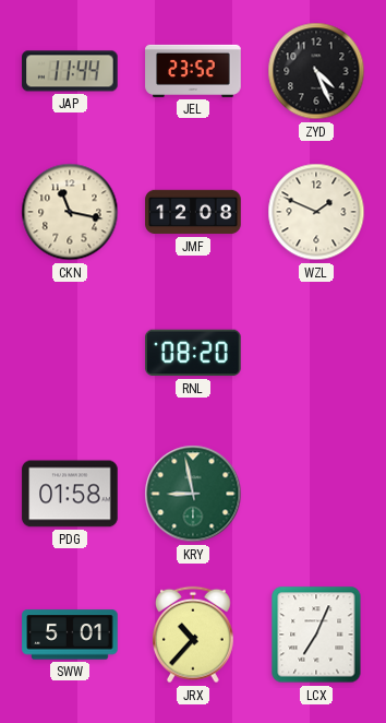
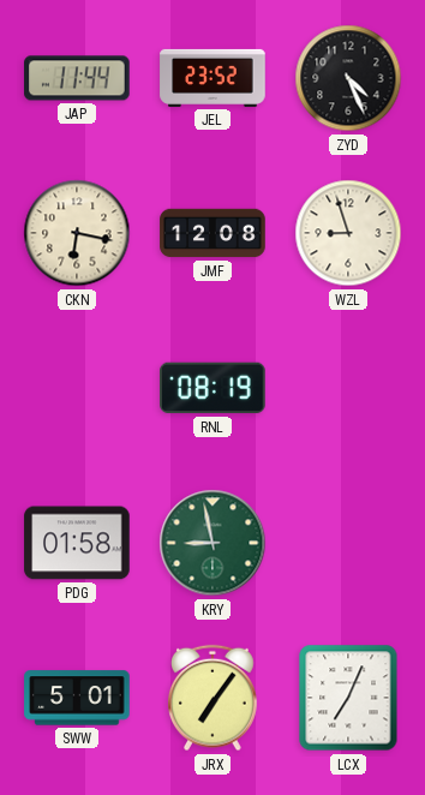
CKN: 11:17 -> 6:17 (77, 233)
WZL: 1:49 -> 8:57 (348, 233)
RNL: 08:20 -> 08:19 (212, 388)
JRX: 10:37 -> 7:06 (214, 698)
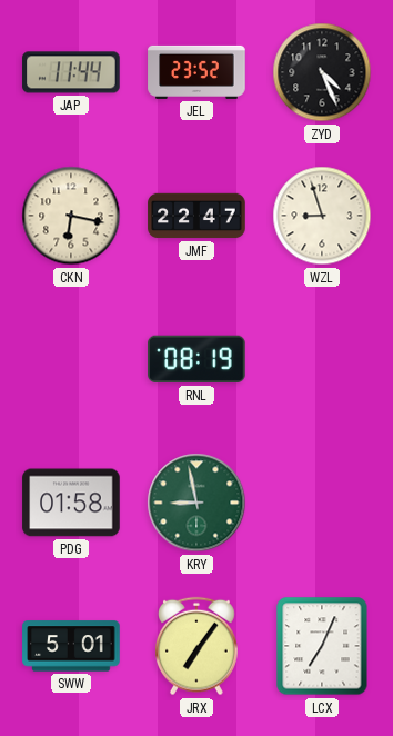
JMF: 12:08 -> 22:47 (196, 216)
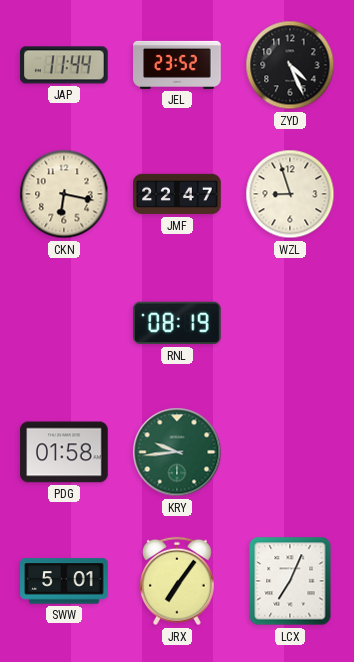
KRY: 8:58 -> 9:44 (177, 452)
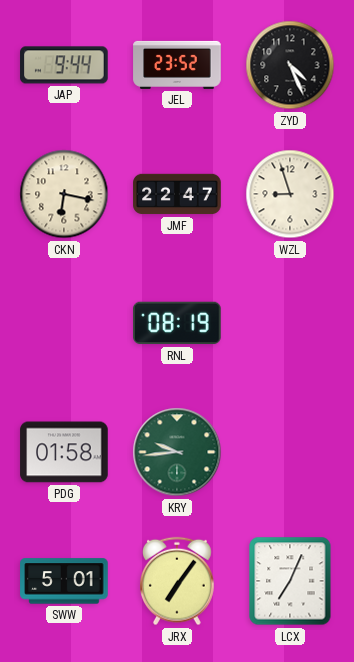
JAP: 11:44 -> 9:44 (64, 65)
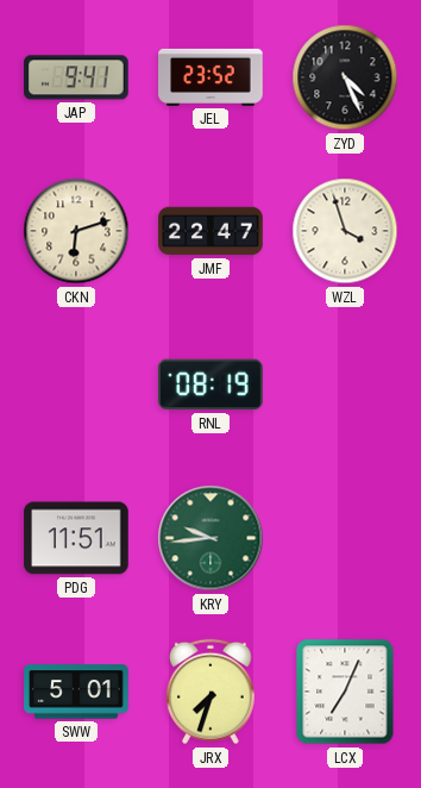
JAP: 9:44 -> 9:41 (76, 77)
CKN: 6:17 -> 6:12 (76, 231)
WZL: 8:57 -> 3:57 (345, 231)
PDG: 01:58 -> 11:51 (76, 538)
JRX: 7:06 -> 7:33 (212, 692)
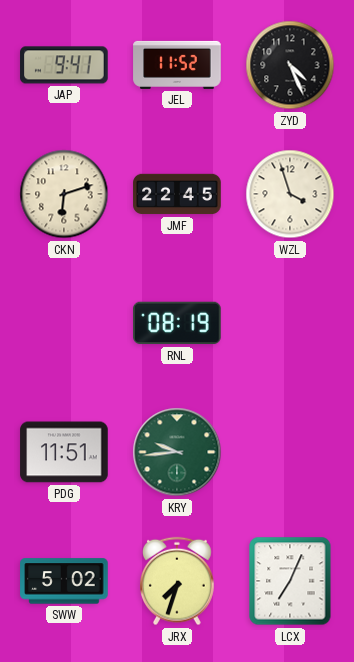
JEL: 23:52 -> 11:52 (177, 65)
JMF: 22:47 -> 22:45 (177, 194)
SWW: 5:01 -> 5:02 (64, 581)
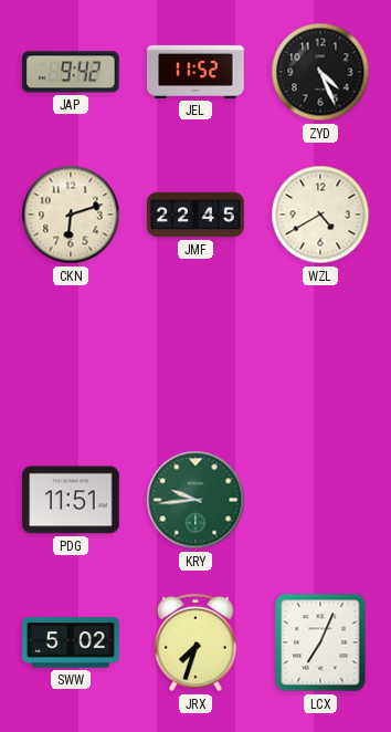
JAP: 9:41 -> 9:42 (71, 72)
WZL: 3:57 -> 4:40 (320, 215)
RNL: 08:19 -> none (177, 323)
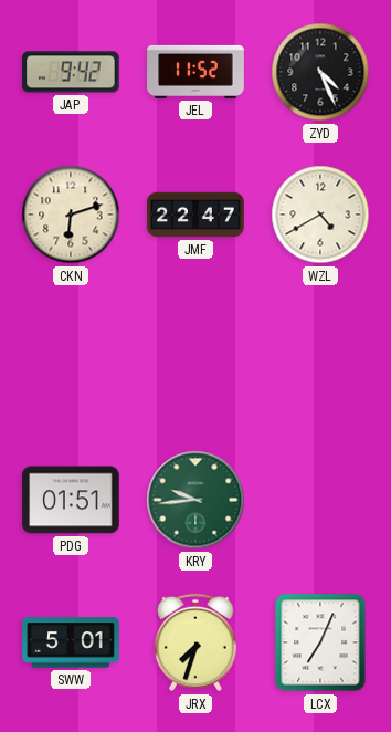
JMF: 22:45 -> 22:47 (196, 215)
PDG: 11:51 -> 01:51 (71, 500)
SWW: 5:02 -> 5:01 (71, 642)
